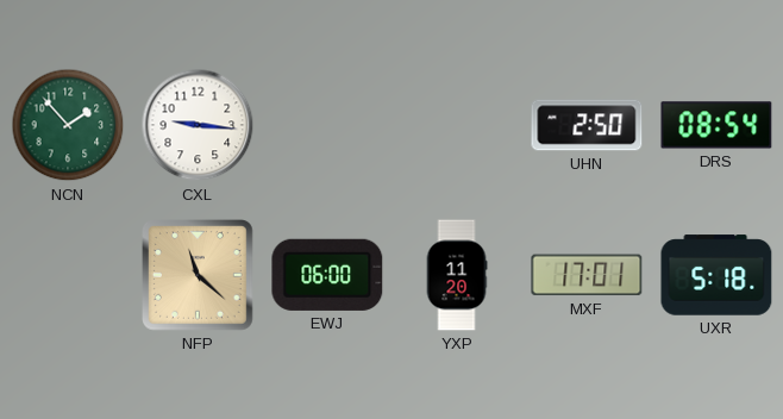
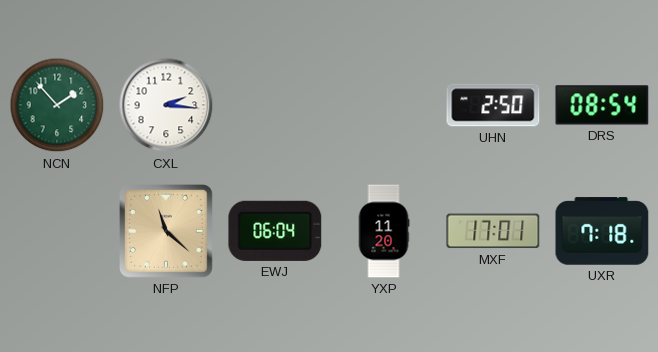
CXL: 9:16 -> 2:16 (166, 105)
EWJ: 06:00 -> 06:04 (275, 231)
UXR: 5:18 -> 7:18 (602, 231)
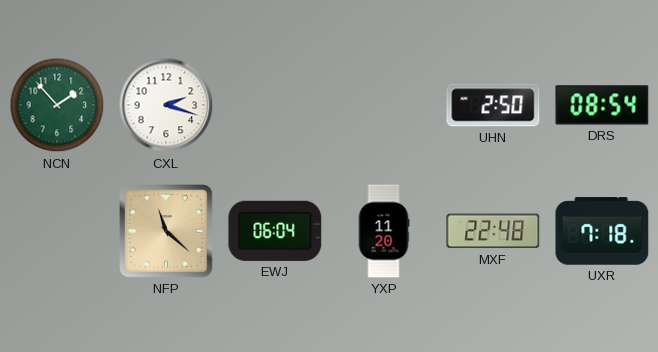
CXL: 2:16 -> 2:18 (166, 105)
MXF: 17:01 -> 22:48 (493, 231)
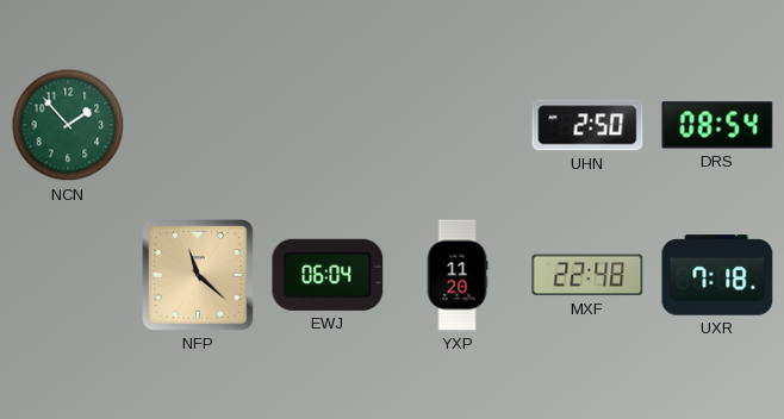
CXL: 2:18 -> none (166, 105)
